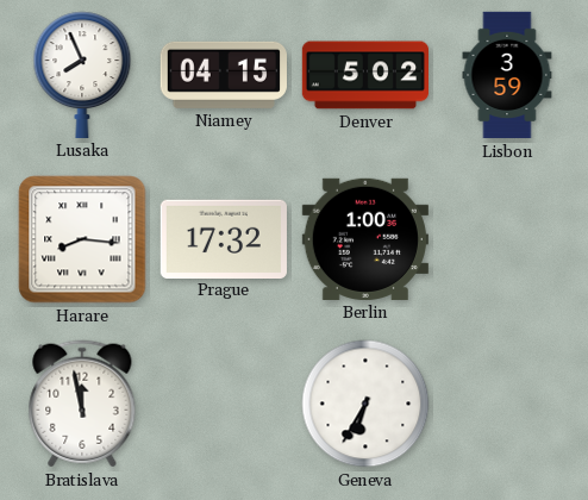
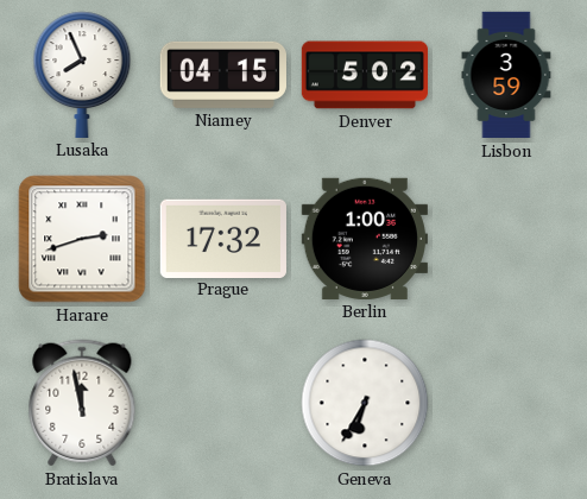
Harare: 8:16 -> 2:42 (82, 239)
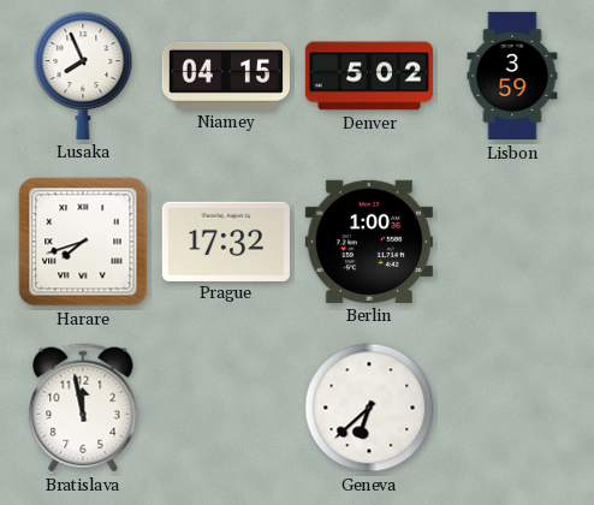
Harare: 2:42 -> 7:42 (83, 242)
Geneva: 6:35 -> 6:38 (369, 408)
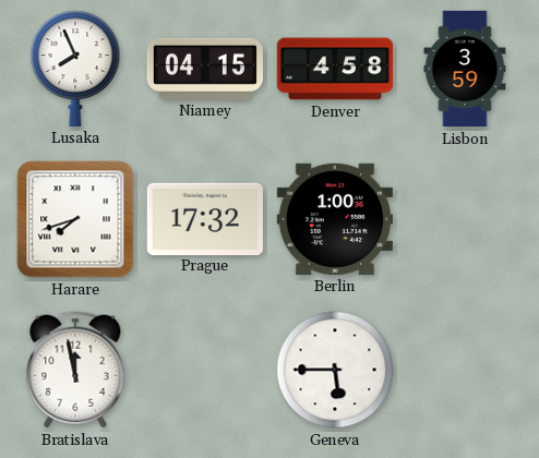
Denver: 5:02 -> 4:58 (334, 69)
Geneva: 6:38 -> 5:45 (335, 370)
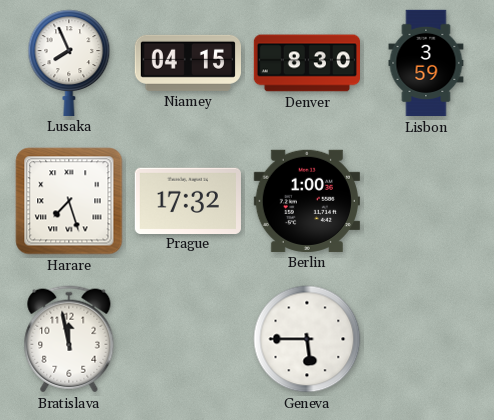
Denver: 4:58 -> 8:30 (306, 63)
Harare: 7:42 -> 7:27 (69, 201)
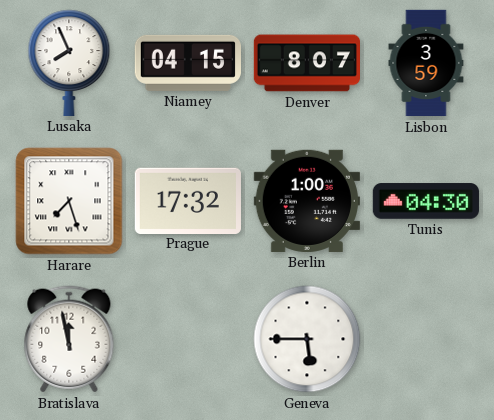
Denver: 8:30 -> 8:07 (306, 63)
Tunis: none -> 04:30 (426, 201)
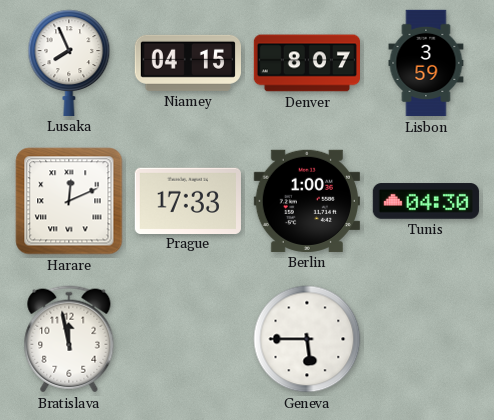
Harare: 7:27 -> 12:11 (69, 201)
Prague: 17:32 -> 17:33 (188, 200)
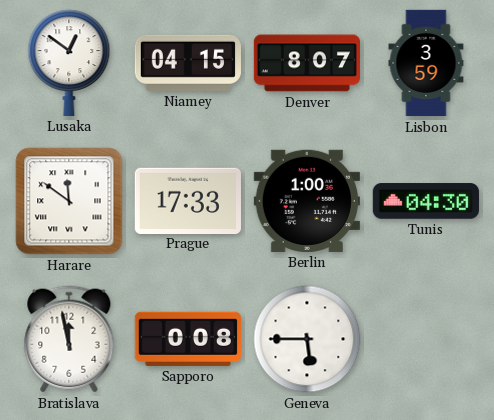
Lusaka: 7:56 -> 12:51 (69, 63)
Harare: 12:11 -> 11:51 (69, 201)
Sapporo: none -> 0:08 (188, 339)
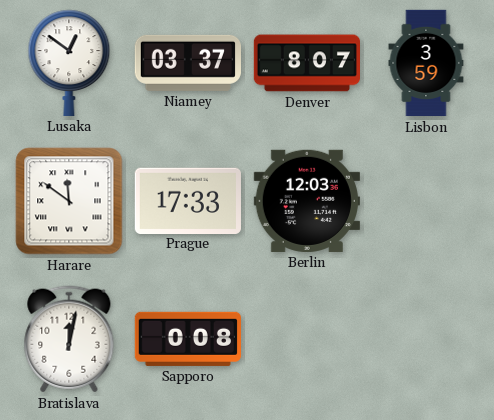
Niamey: 04:15 -> 03:37 (188, 63)
Berlin: 1:00 -> 12:03 (307, 201)
Tunis: 04:30 -> none (426, 201)
Bratislava: 11:58 -> 12:02 (69, 339)
Geneva: 5:45 -> none (307, 339)
